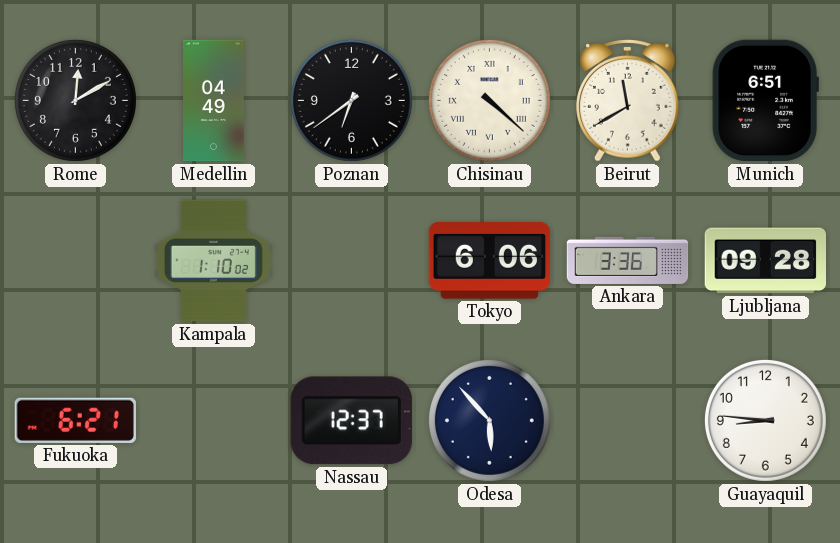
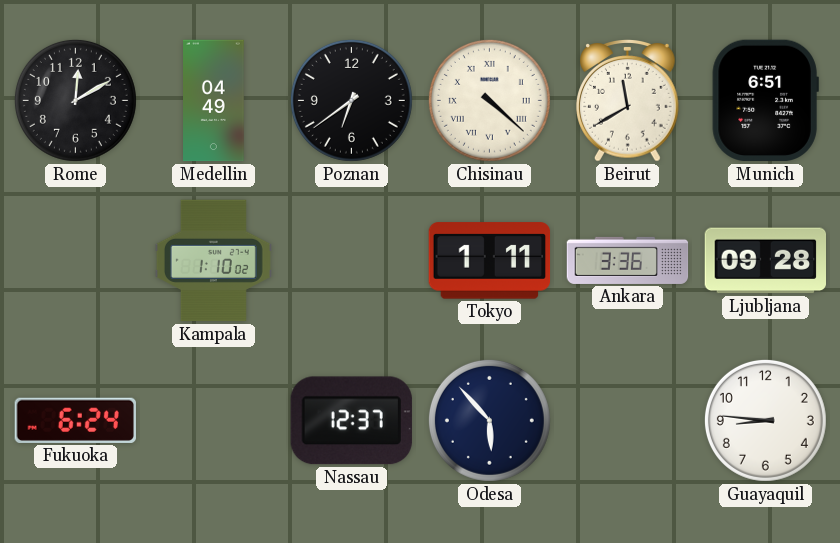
Tokyo: 6:06 -> 1:11 (490, 261)
Fukuoka: 6:21 -> 6:24 (75, 420)
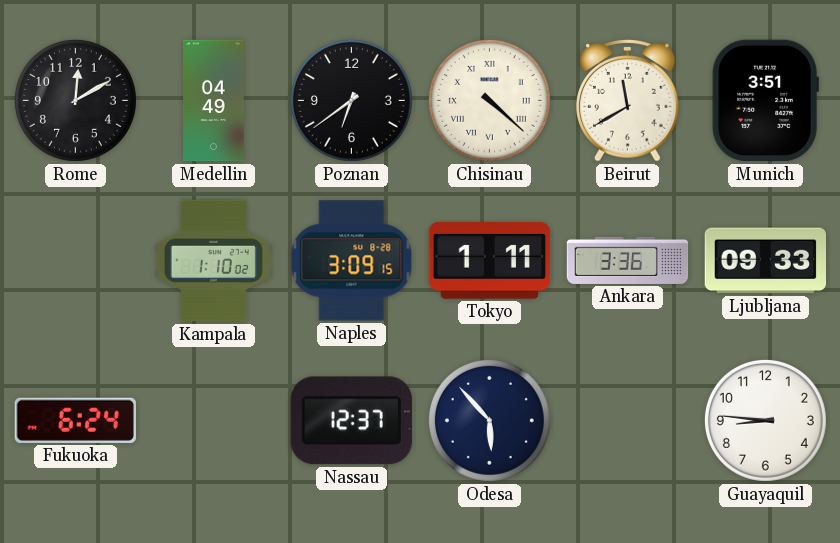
Munich: 6:51 -> 3:51 (765, 101)
Naples: none -> 3:09 (352, 261)
Ljubljana: 09:28 -> 09:33 (765, 261)
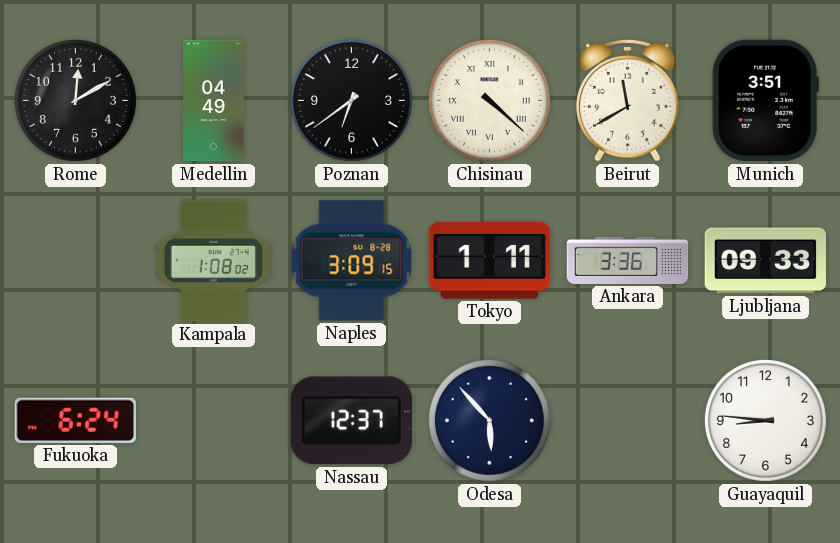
Kampala: 1:10 -> 1:08 (213, 261)
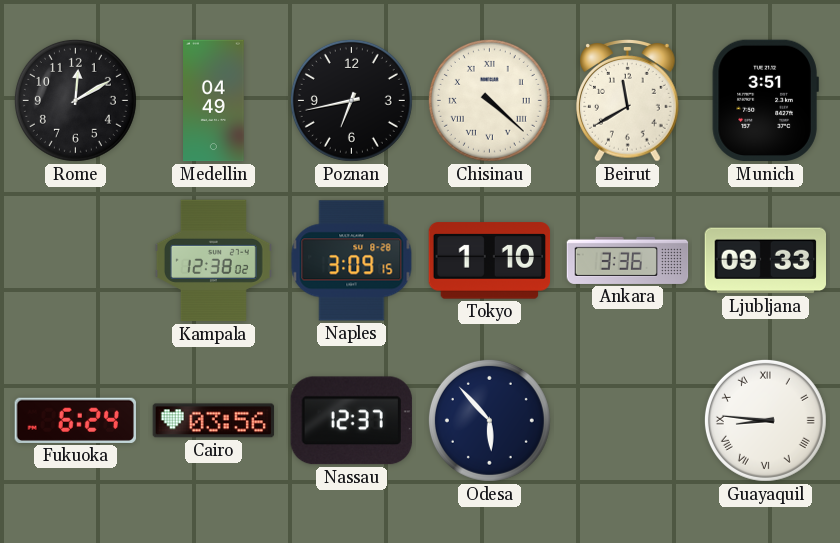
Poznan: 6:39 -> 6:43 (351, 100)
Kampala: 1:08 -> 12:38 (213, 261)
Tokyo: 1:11 -> 1:10 (490, 261)
Cairo: none -> 03:56 (214, 421)
Guayaquil numerals: Arabic -> Roman (765, 420)
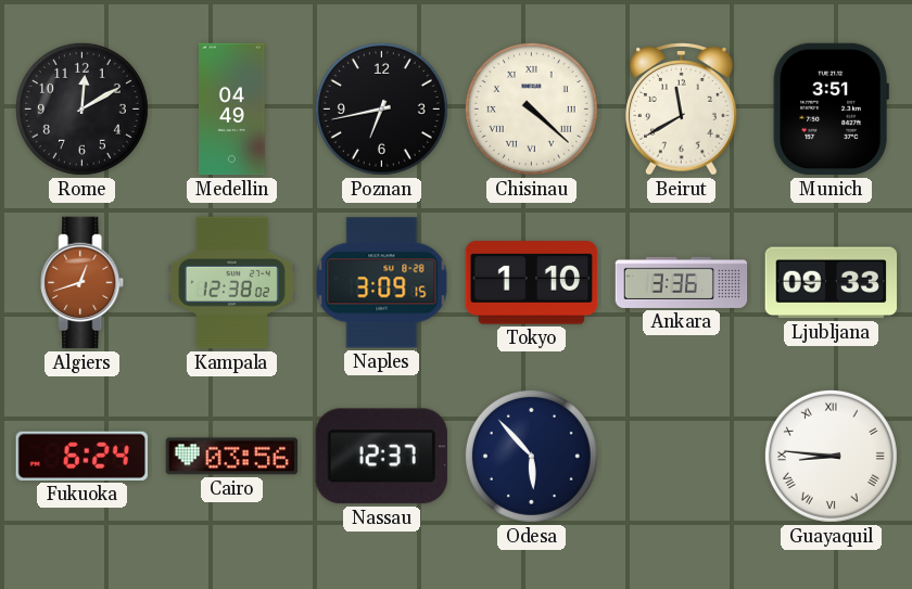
Algiers: none -> 12:42 (83, 283)
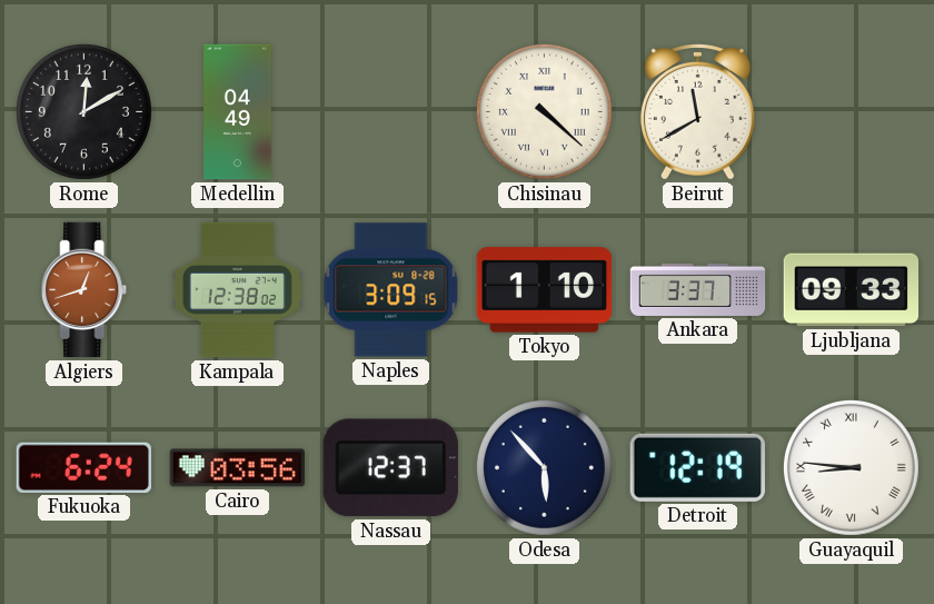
Poznan: 6:43 -> none (381, 108)
Munich: 3:51 -> none (831, 110)
Ankara: 3:36 -> 3:37 (698, 289)
Detroit: none -> 12:19 (697, 467)
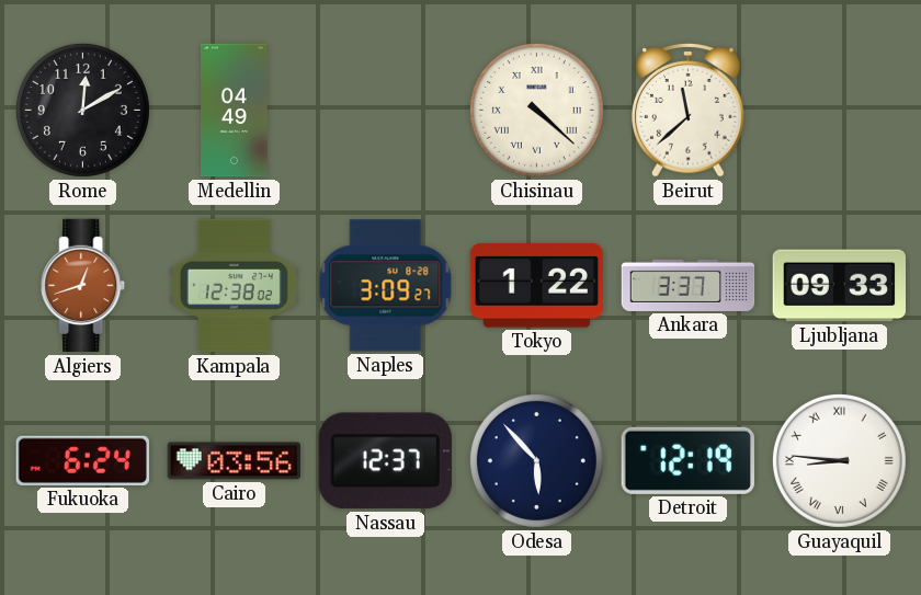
Beirut: 11:40 -> 11:38 (689, 111)
Naples: 3:09:15 -> 3:09:27 (386, 286)
Tokyo: 1:10 -> 1:22 (537, 286)
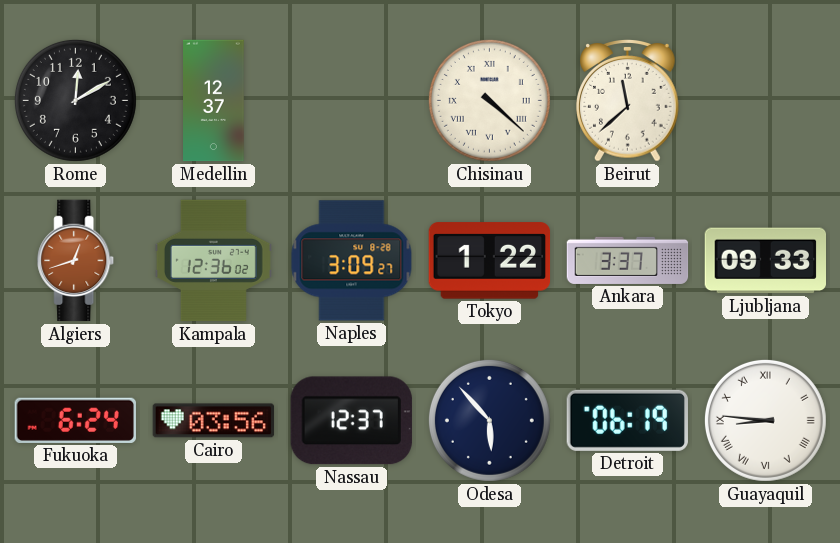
Medellin: 04:49 -> 12:37 (214, 101)
Kampala: 12:38 -> 12:36 (213, 261)
Detroit: 12:19 -> 06:19 (627, 420)
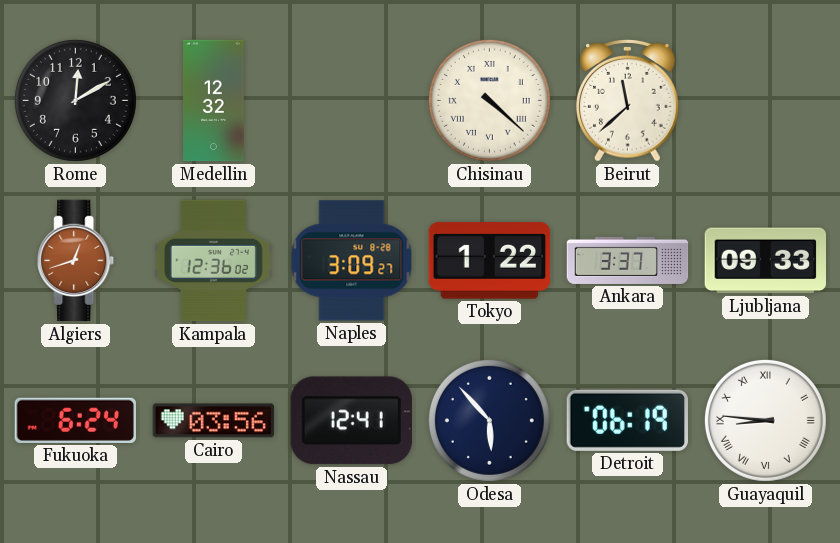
Medellin: 12:37 -> 12:32 (214, 101)
Nassau: 12:37 -> 12:41 (351, 421)
